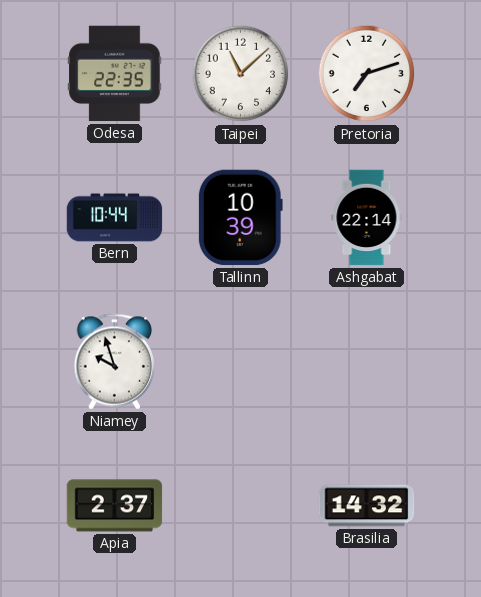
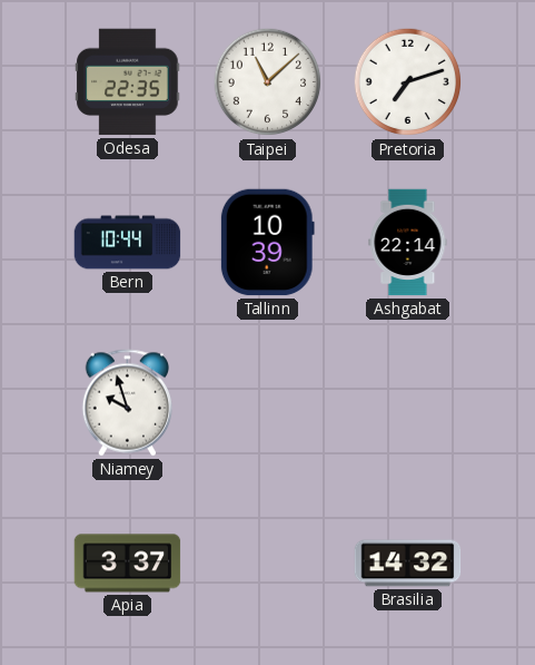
Apia: 2:37 -> 3:37 (128, 564)
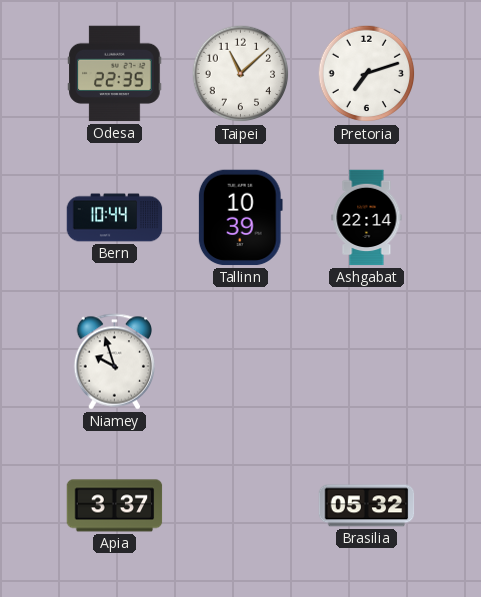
Brasilia: 14:32 -> 05:32 (367, 506)
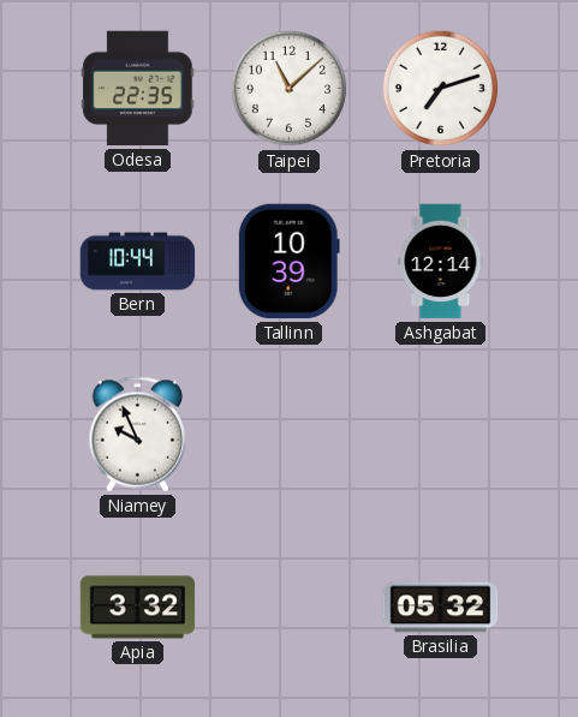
Ashgabat: 22:14 -> 12:14 (441, 262)
Niamey: 9:57 -> 9:56 (138, 435)
Apia: 3:37 -> 3:32 (138, 608)
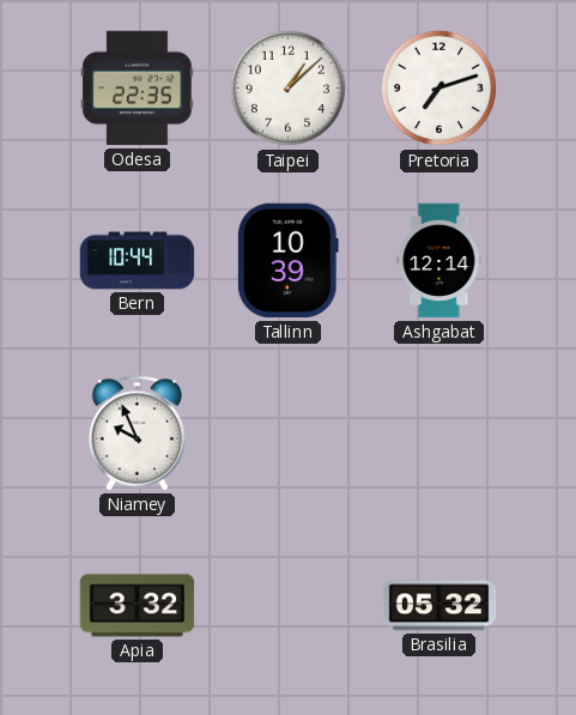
Taipei: 11:08 -> 1:08 (289, 89)
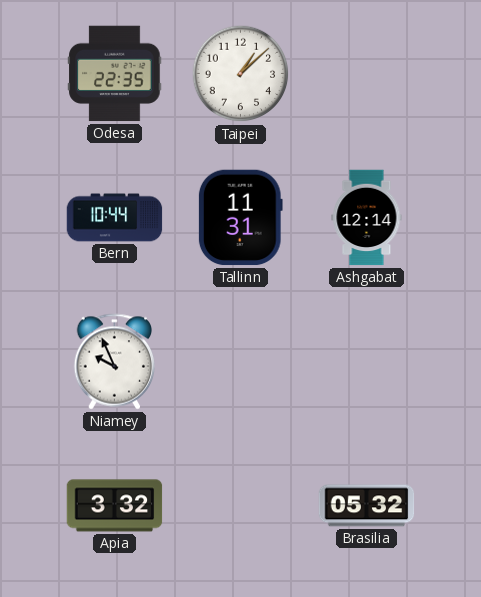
Pretoria: 7:12 -> none (439, 89)
Tallinn: 10:39 -> 11:31 (240, 218)
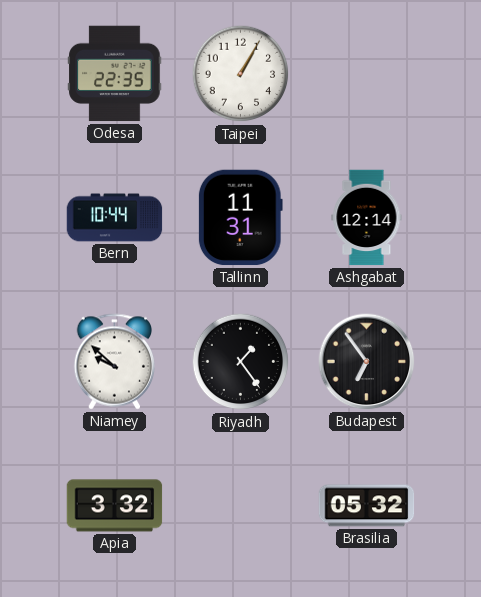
Taipei: 1:08 -> 1:05 (241, 74)
Niamey: 9:56 -> 9:52 (115, 362)
Riyadh: none -> 1:24 (241, 362)
Budapest: none -> 6:54 (367, 362)
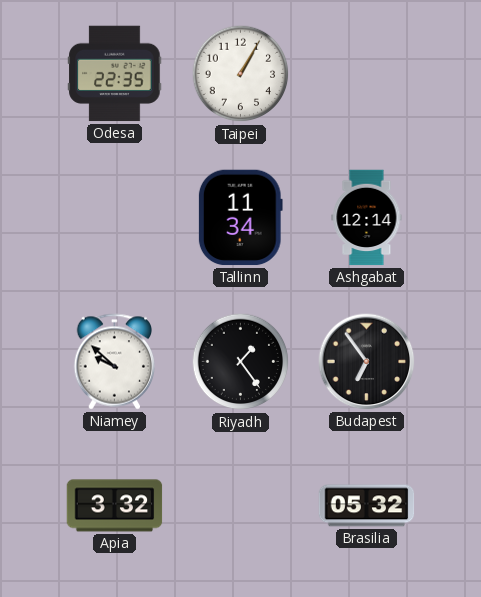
Bern: 10:44 -> none (115, 218)
Tallinn: 11:31 -> 11:34 (240, 218)
